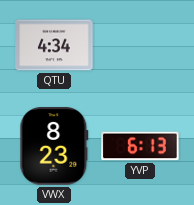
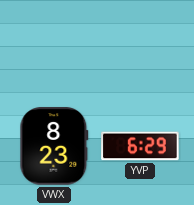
QTU: 4:34 -> none (54, 45)
YVP: 6:13 -> 6:29 (140, 146)
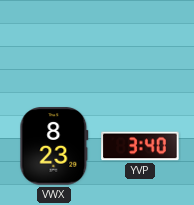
YVP: 6:29 -> 3:40 (140, 146)
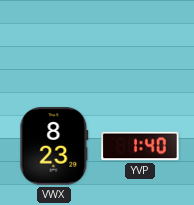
YVP: 3:40 -> 1:40 (140, 146)
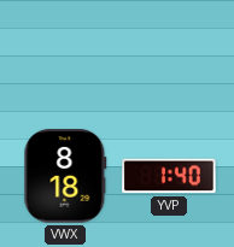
VWX: 8:23 -> 8:18 (65, 176)
